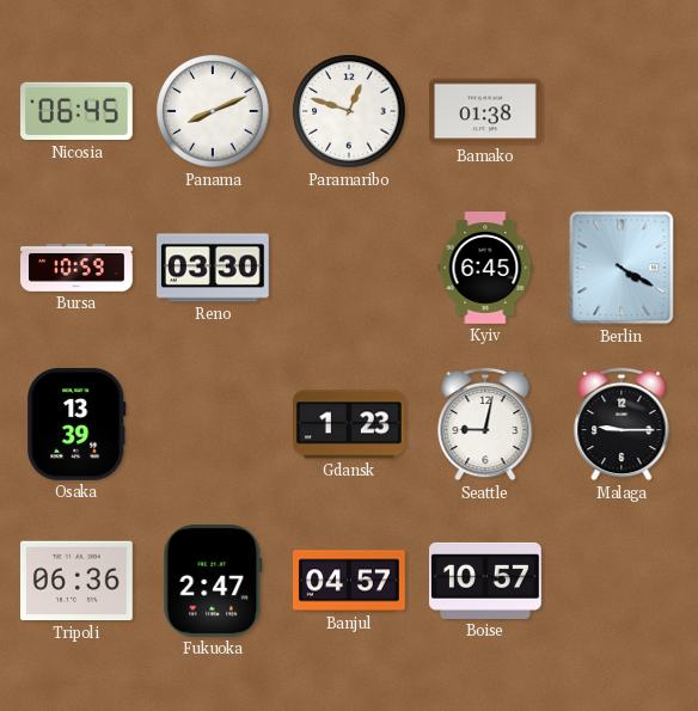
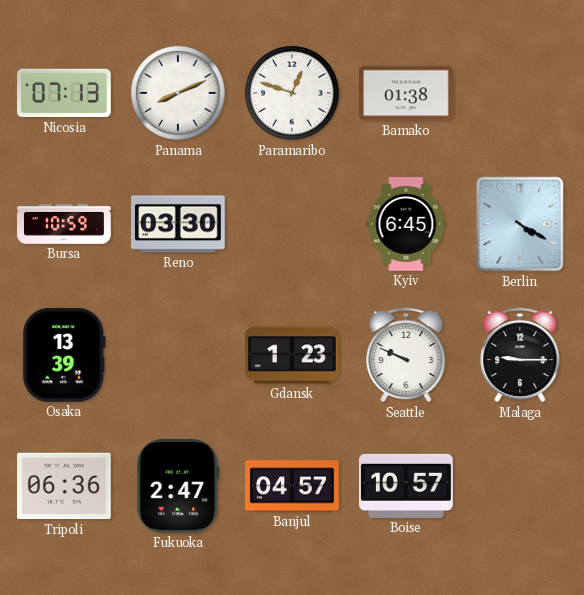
Nicosia: 06:45 -> 07:13 (65, 93)
Seattle: 9:02 -> 9:49 (406, 355)
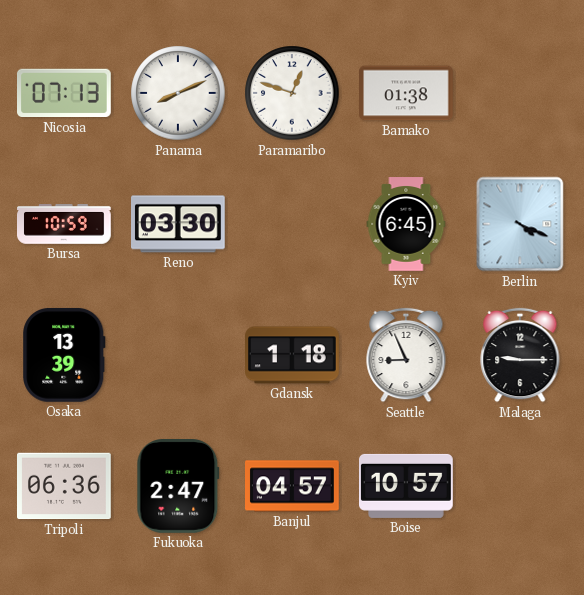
Berlin: 4:20 -> 4:19 (520, 224)
Gdansk: 1:23 -> 1:18 (293, 355)
Seattle: 9:49 -> 8:56 (406, 355)
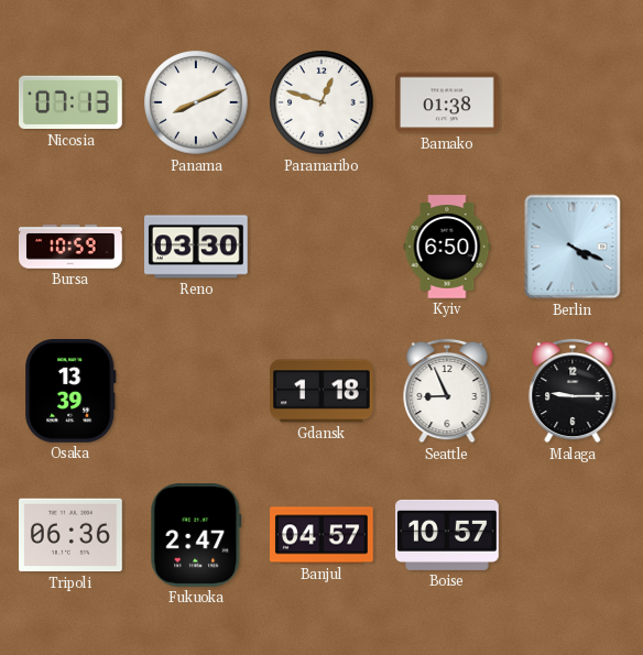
Kyiv: 6:45 -> 6:50 (447, 247)
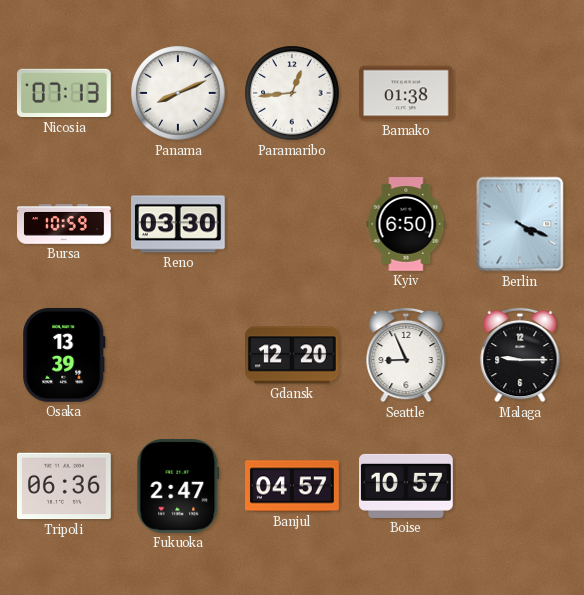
Paramaribo: 12:48 -> 12:44 (292, 93)
Gdansk: 1:18 -> 12:20 (293, 355)
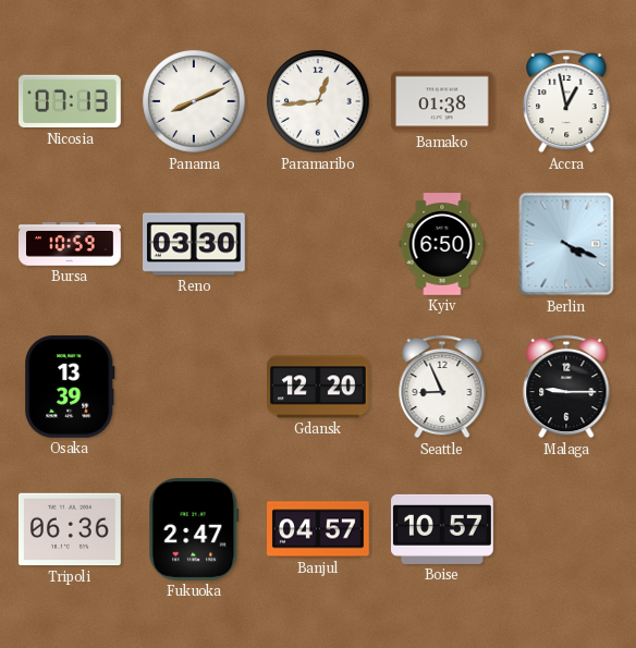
Accra: none -> 12:58 (566, 101)
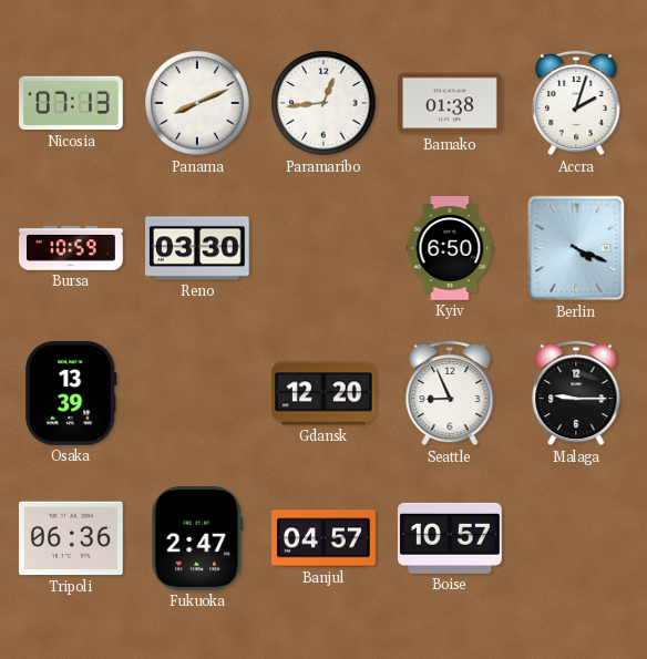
Accra: 12:58 -> 2:03 (576, 103)
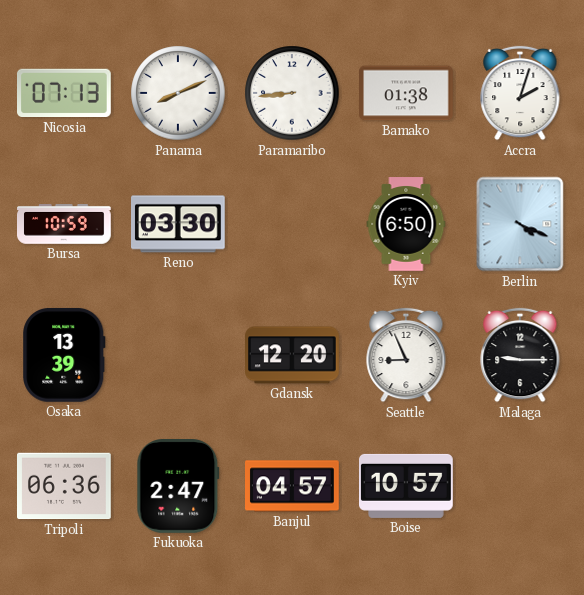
Paramaribo: 12:44 -> 8:44 (292, 93)
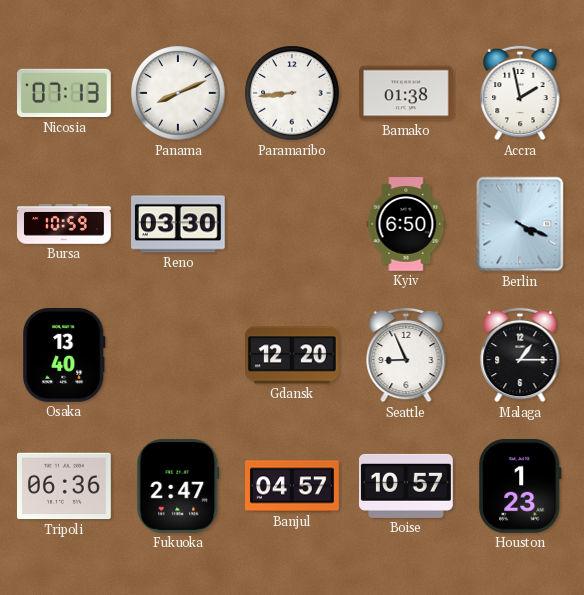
Accra: 2:03 -> 1:58 (520, 93)
Osaka: 13:39 -> 13:40 (64, 355)
Malaga: 9:15 -> 1:15 (520, 355)
Houston: none -> 1:23 (520, 486)
